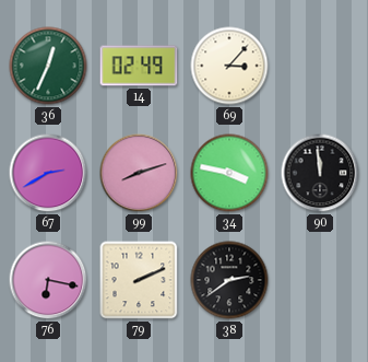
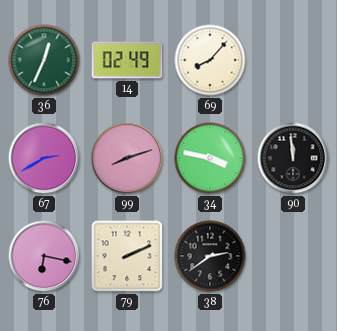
69: 3:07 -> 8:07 (210, 60)
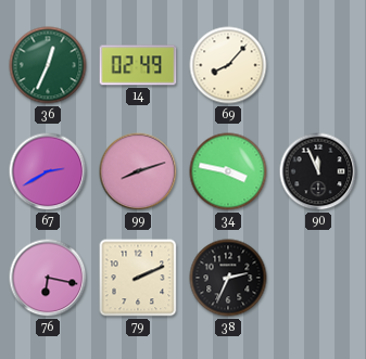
90: 11:59 -> 11:56 (318, 171)
38: 2:39 -> 2:34 (228, 278)
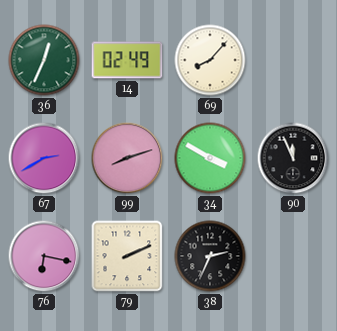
34: 3:47 -> 3:50 (210, 158)
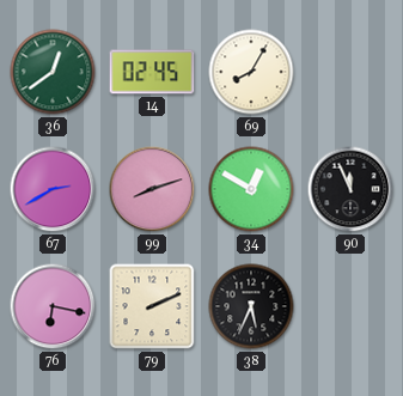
36: 12:34 -> 12:39 (53, 72)
14: 02:49 -> 02:45 (152, 72)
69: 8:07 -> 8:05 (251, 72)
34: 3:50 -> 12:50 (251, 189)
38: 2:34 -> 5:34 (251, 306)
